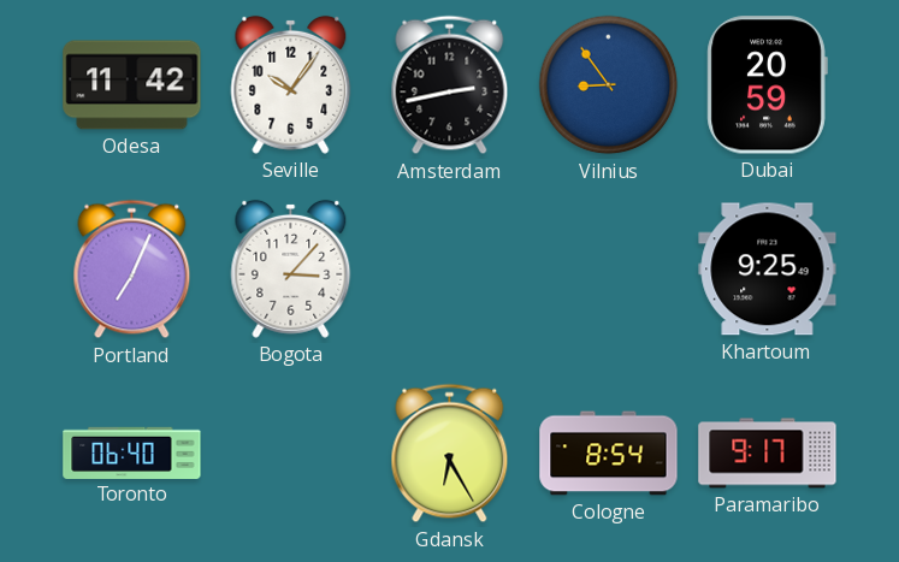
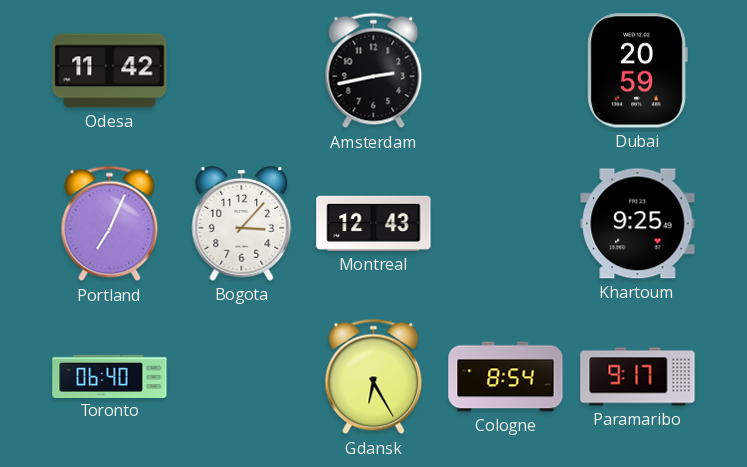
Seville: 10:06 -> none (291, 84)
Vilnius: 8:54 -> none (609, 85)
Montreal: none -> 12:43 (374, 223)
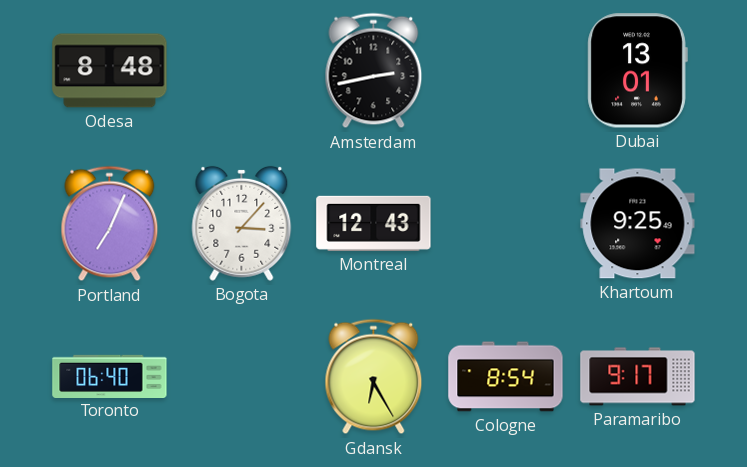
Odesa: 11:42 -> 8:48 (110, 71)
Dubai: 20:59 -> 13:01 (637, 71)
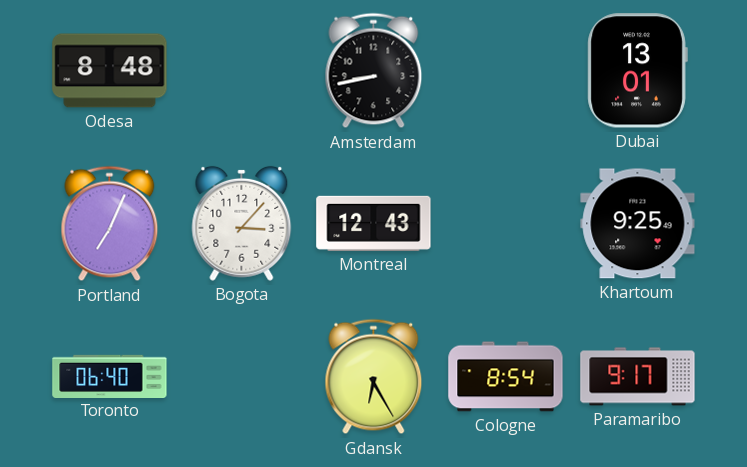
Amsterdam: 2:43 -> 8:43 (374, 71)
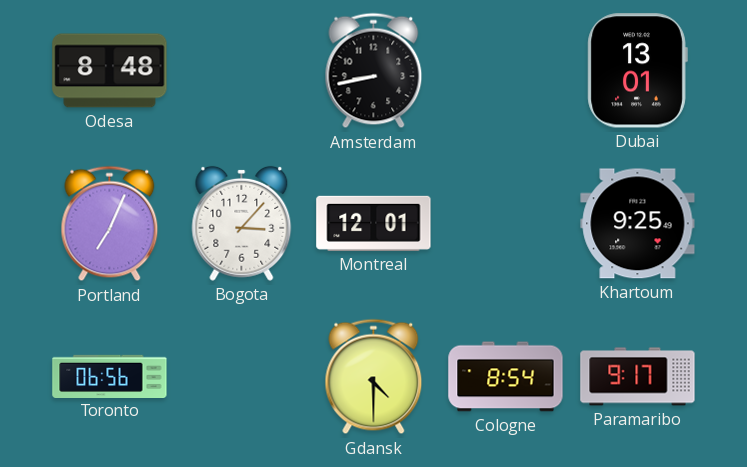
Montreal: 12:43 -> 12:01 (374, 223)
Toronto: 06:40 -> 06:56 (110, 376)
Gdansk: 6:25 -> 4:30 (374, 377)
